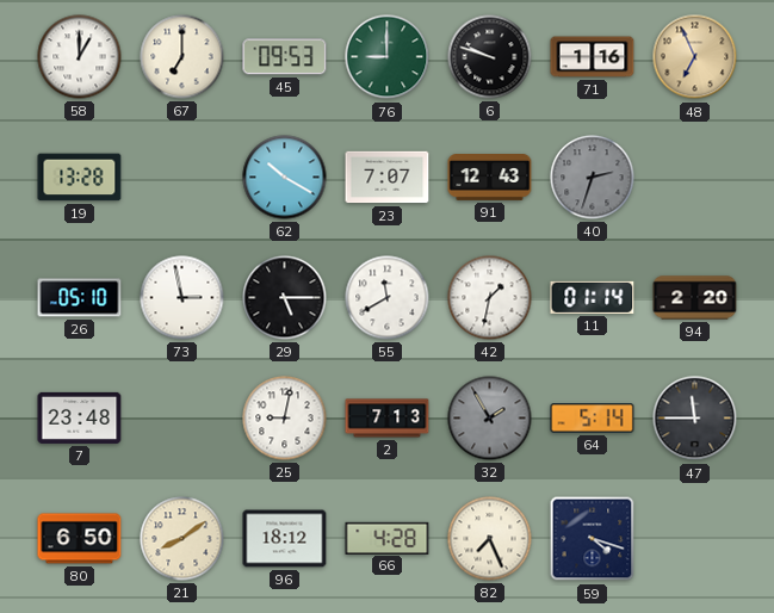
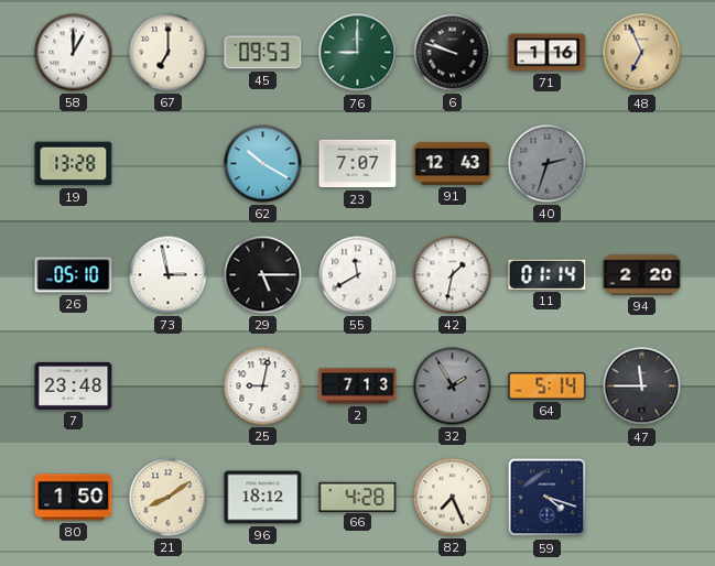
80: 6:50 -> 1:50 (74, 498)
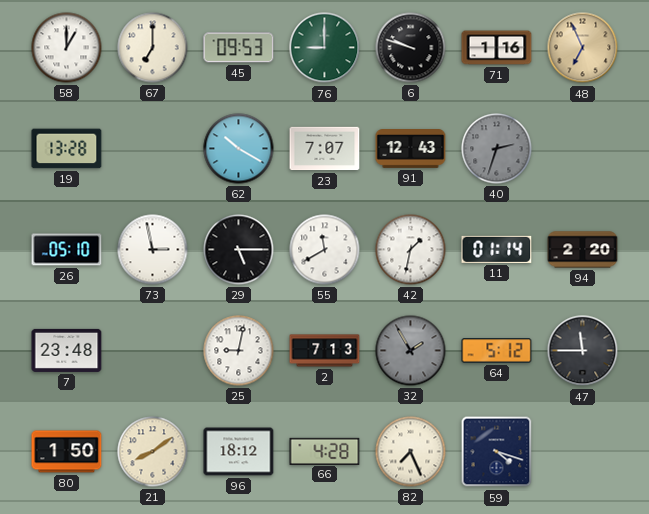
64: 5:14 -> 5:12 (497, 351)
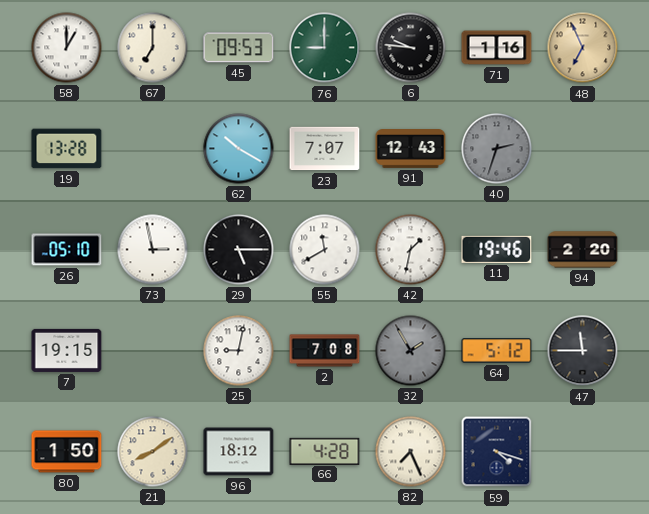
6: 9:48 -> 9:46 (411, 48)
11: 01:14 -> 19:46 (497, 249)
7: 23:48 -> 19:15 (67, 350)
2: 7:13 -> 7:08 (325, 351)
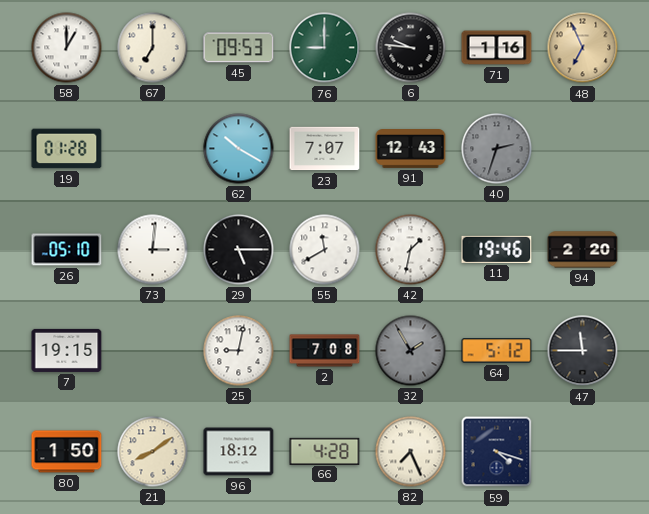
19: 13:28 -> 01:28 (67, 149)
73: 2:58 -> 3:01 (153, 250)
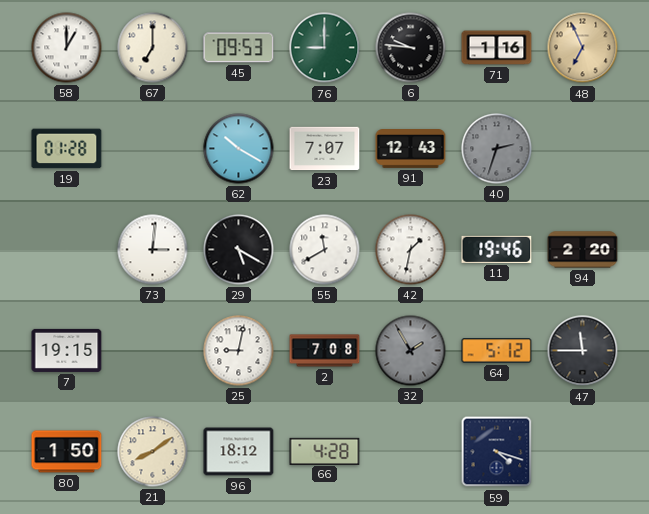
26: 05:10 -> none (67, 250)
29: 5:15 -> 5:20 (239, 250)
82: 7:26 -> none (411, 452)
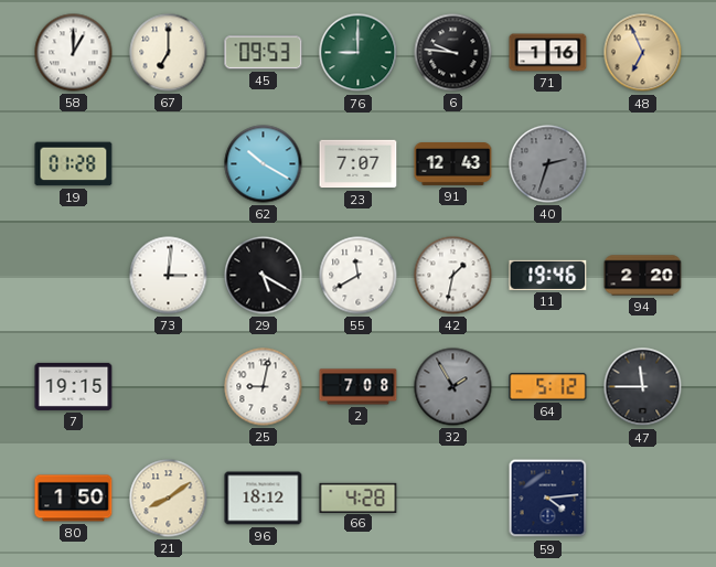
59: 4:18 -> 4:14 (548, 499)
